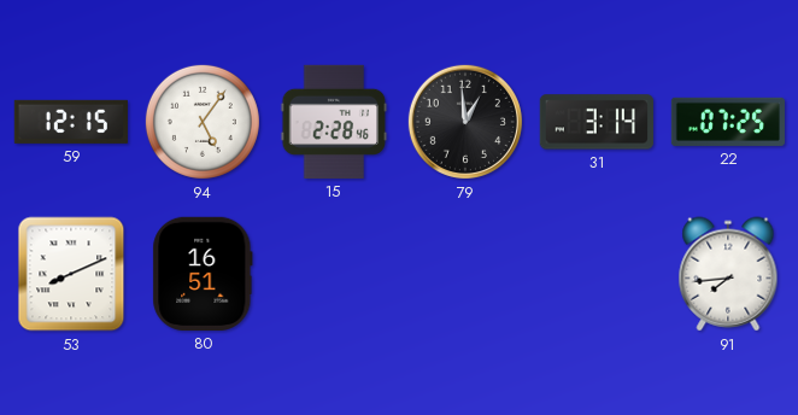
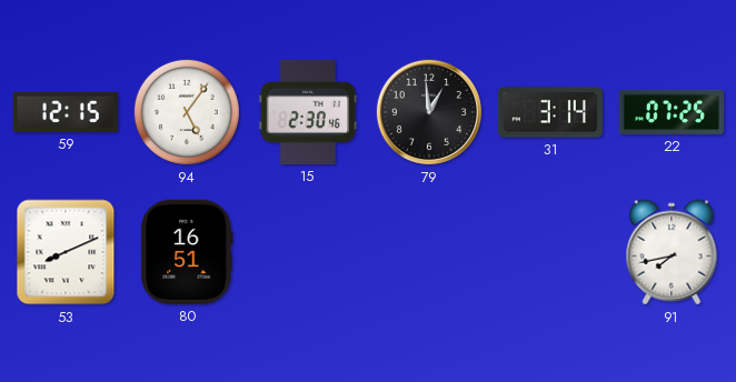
15: 2:28 -> 2:30 (308, 112)
91: 7:44 -> 7:43 (672, 252)
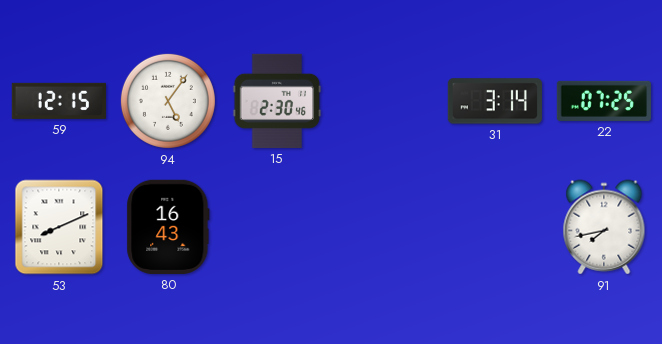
79: 12:59 -> none (429, 112)
80: 16:51 -> 16:43 (168, 227)
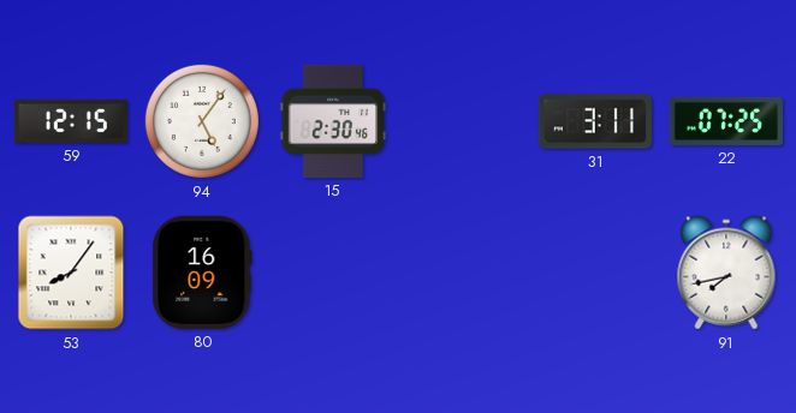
31: 3:14 -> 3:11 (595, 121)
53: 8:11 -> 8:06 (71, 273)
80: 16:43 -> 16:09 (202, 273)
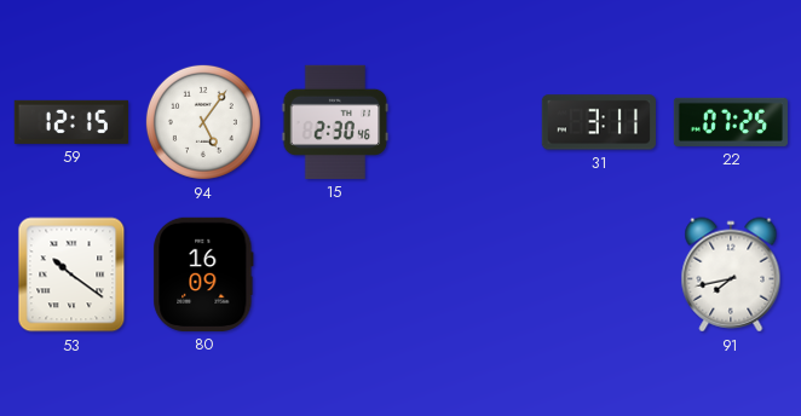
53: 8:06 -> 10:21 (71, 275)
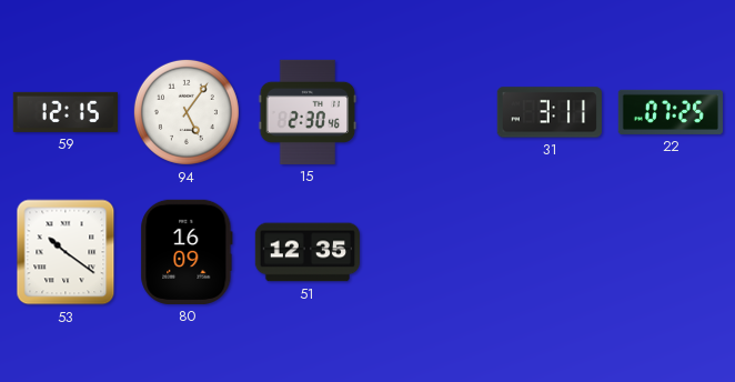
51: none -> 12:35 (306, 252)
91: 7:43 -> none (731, 275)
